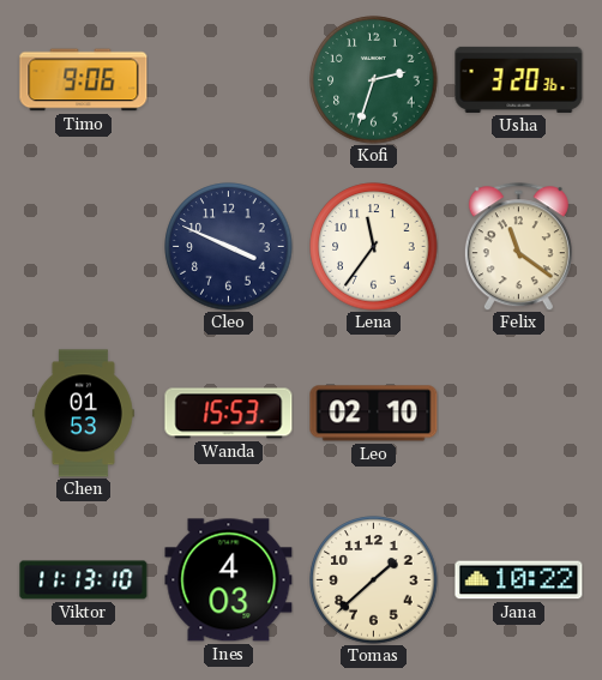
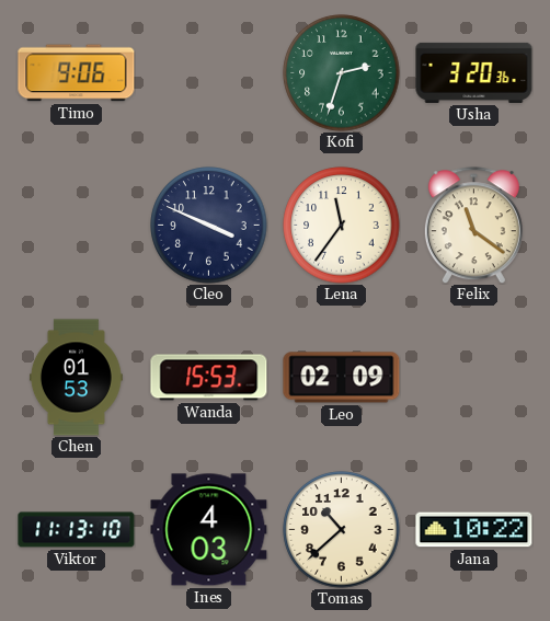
Leo: 02:10 -> 02:09 (342, 378)
Tomas: 1:38 -> 10:38 (342, 530)
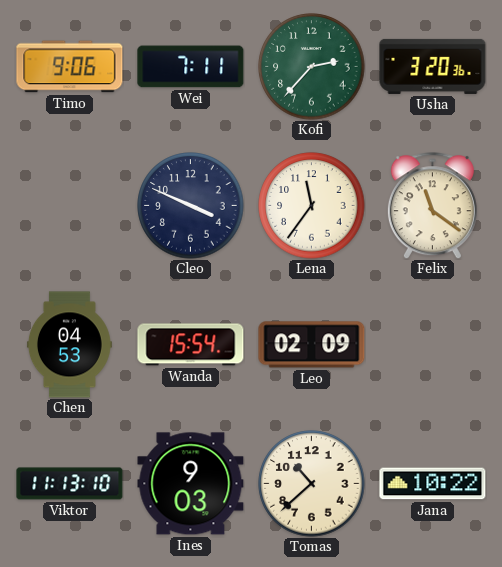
Wei: none -> 7:11 (191, 67)
Kofi: 2:33 -> 2:37 (312, 67)
Chen: 01:53 -> 04:53 (69, 345)
Wanda: 15:53 -> 15:54 (191, 345)
Ines: 4:03 -> 9:03 (191, 484)
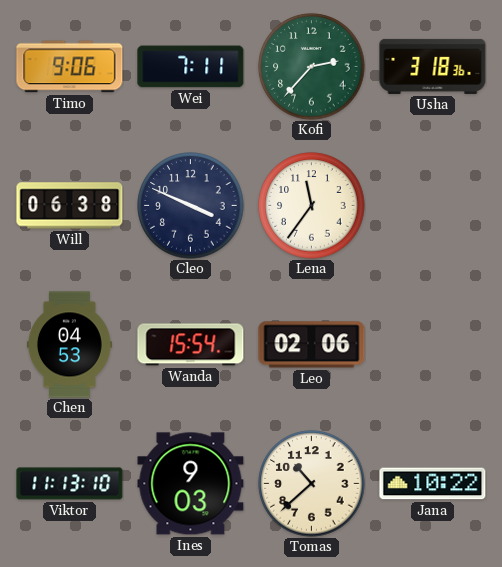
Usha: 3:20 -> 3:18 (433, 66)
Will: none -> 06:38 (70, 206)
Felix: 11:21 -> none (432, 206)
Leo: 02:09 -> 02:06 (312, 345)
